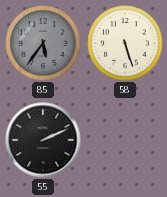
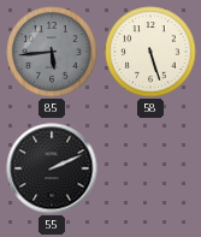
85: 5:36 -> 5:44 (52, 52)
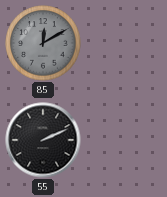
85: 5:44 -> 12:10 (43, 43)
58: 5:27 -> none (150, 52)
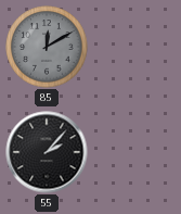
55: 2:11 -> 2:07 (47, 152)
